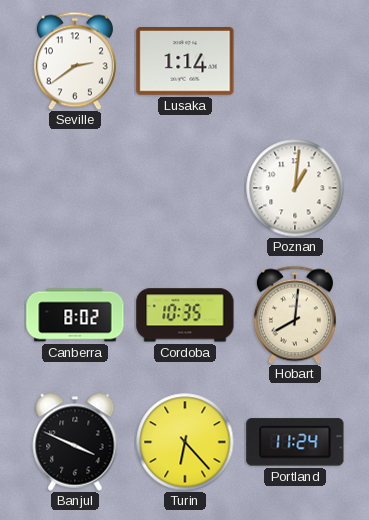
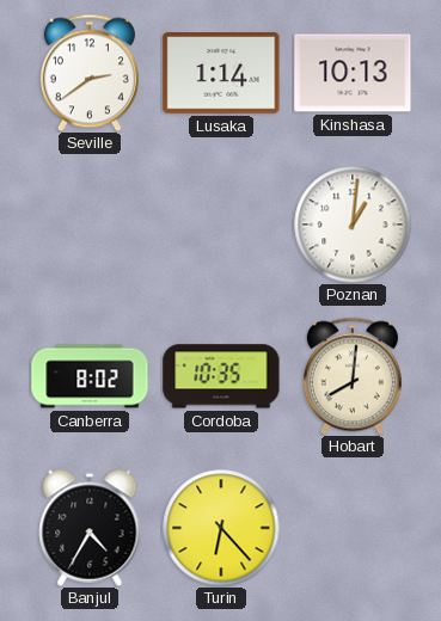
Kinshasa: none -> 10:13 (353, 73)
Banjul: 3:49 -> 4:35 (90, 528)
Portland: 11:24 -> none (295, 442)
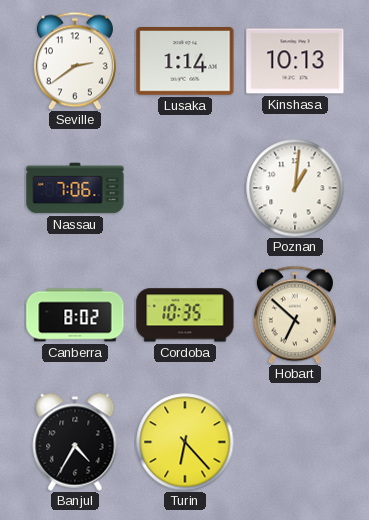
Nassau: none -> 7:06 (75, 188)
Hobart: 8:01 -> 6:52 (295, 315)
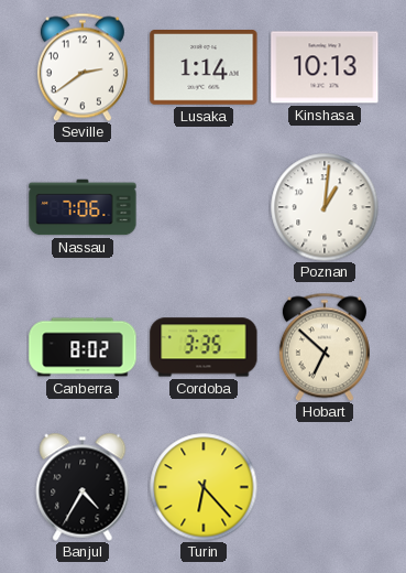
Cordoba: 10:35 -> 3:35 (204, 347)
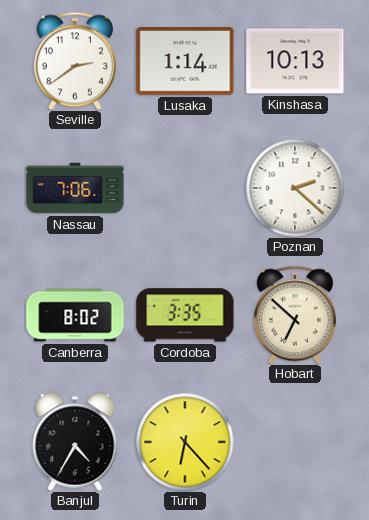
Poznan: 1:01 -> 2:22 (295, 188)
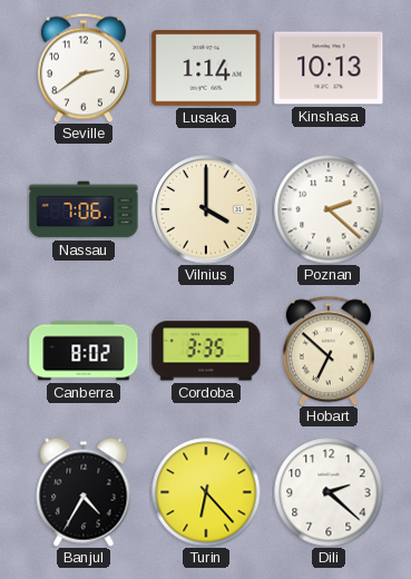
Vilnius: none -> 4:00 (206, 209)
Dili: none -> 2:22 (329, 492)
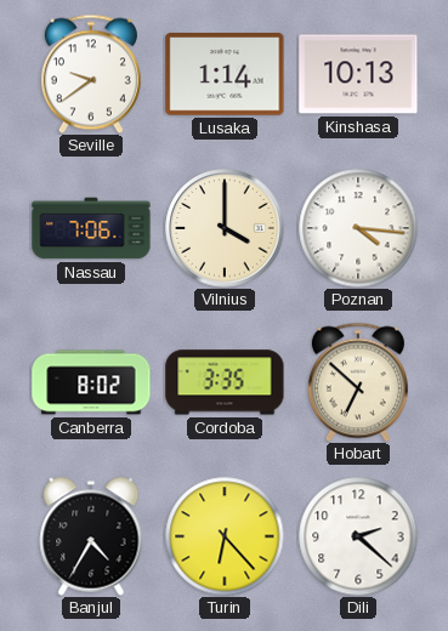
Seville: 2:39 -> 9:39 (91, 74)
Poznan: 2:22 -> 4:16 (358, 228)
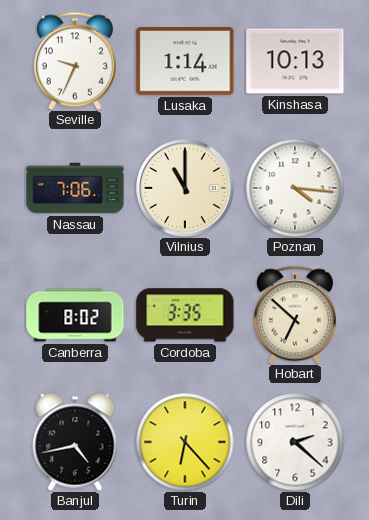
Seville: 9:39 -> 9:34 (75, 61)
Vilnius: 4:00 -> 11:00 (185, 188)
Banjul: 4:35 -> 4:43 (75, 442)
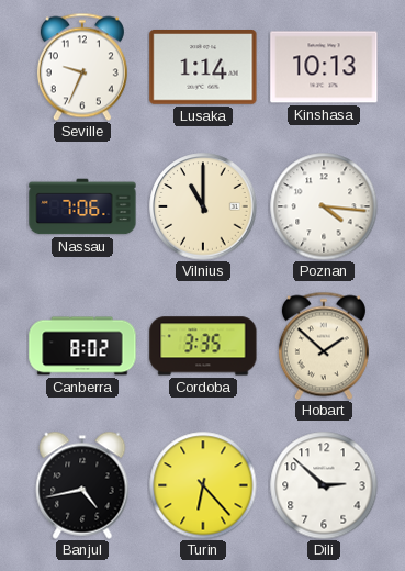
Hobart: 6:52 -> 1:52 (324, 346)
Dili: 2:22 -> 2:52 (324, 485)
